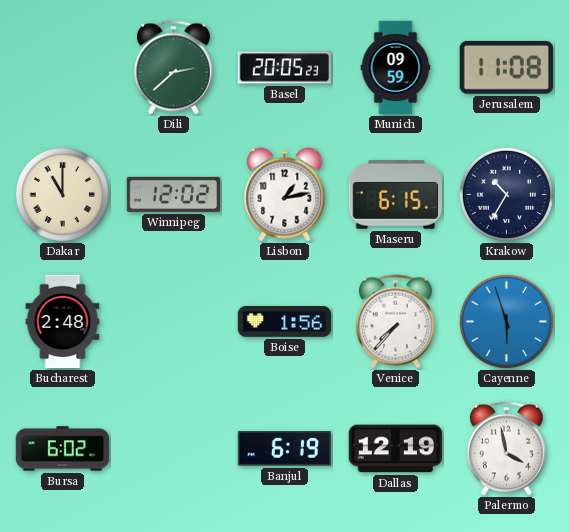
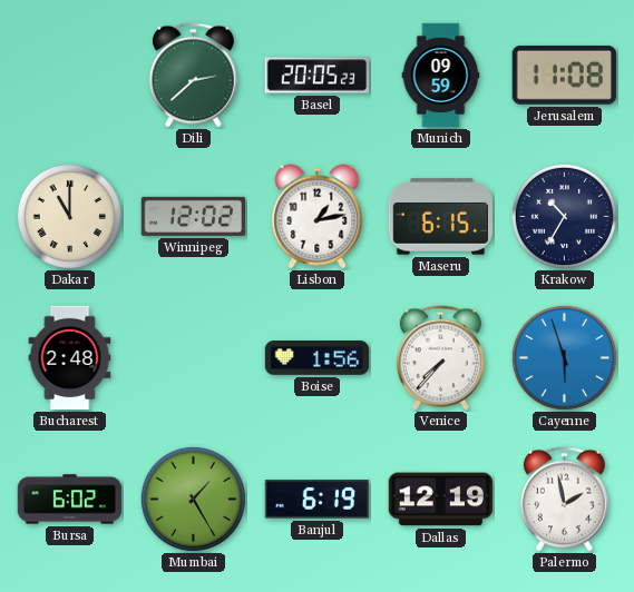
Mumbai: none -> 1:25 (193, 499)
Palermo: 3:58 -> 1:58 (564, 500)
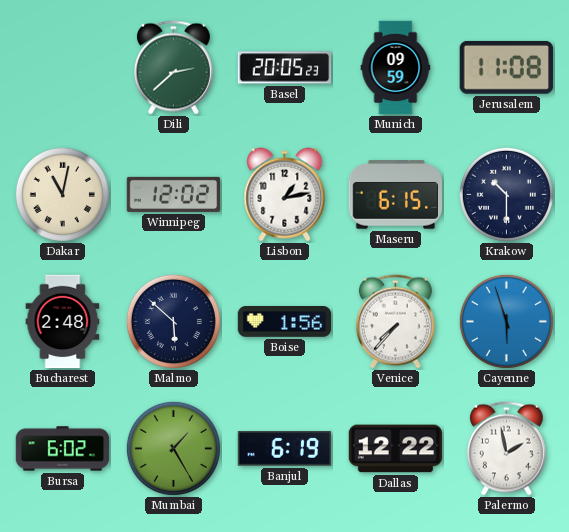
Dakar: 11:00 -> 11:02 (62, 194)
Krakow: 10:35 -> 10:30 (506, 194)
Malmo: none -> 5:52 (173, 321)
Dallas: 12:19 -> 12:22 (396, 449)
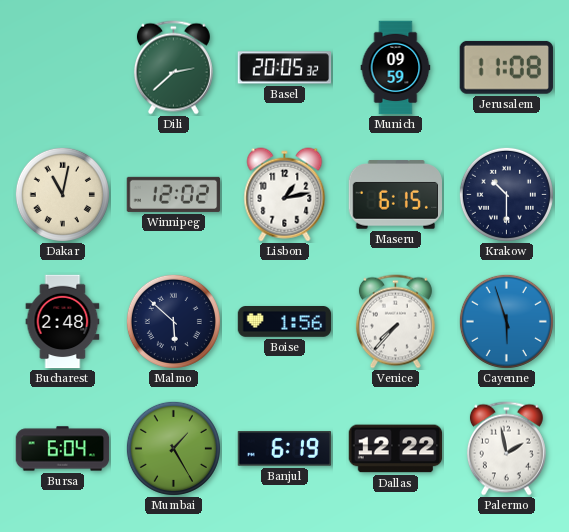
Basel: 20:05:23 -> 20:05:32 (285, 68)
Bursa: 6:02 -> 6:04 (63, 449)
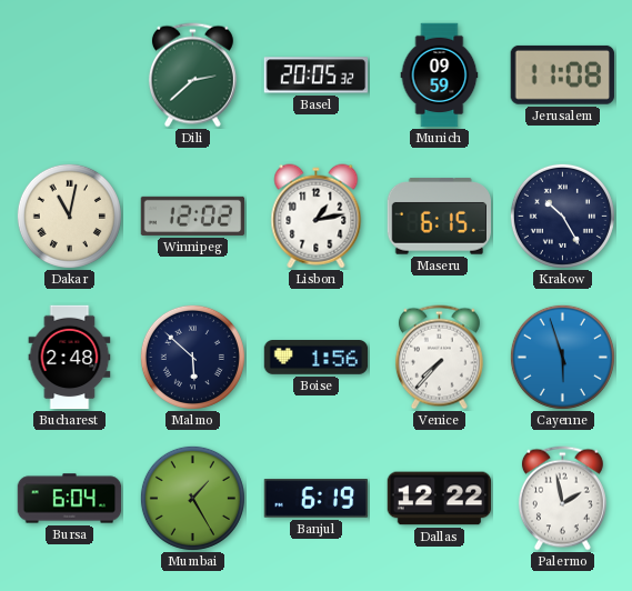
Krakow: 10:30 -> 10:25 (562, 216)
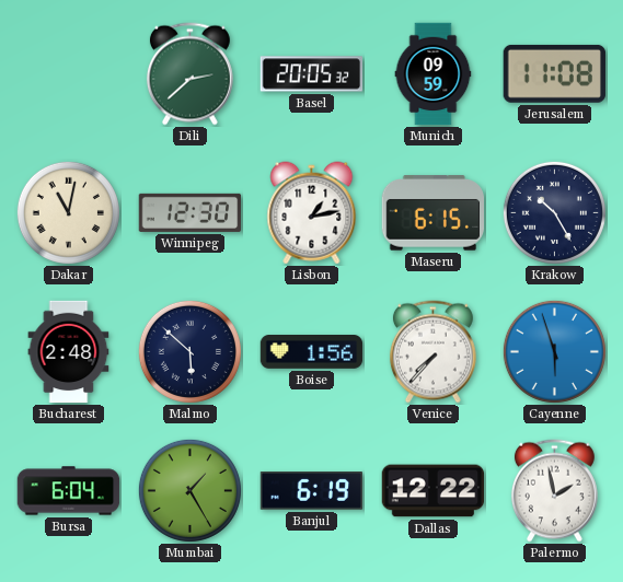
Winnipeg: 12:02 -> 12:30 (191, 212)
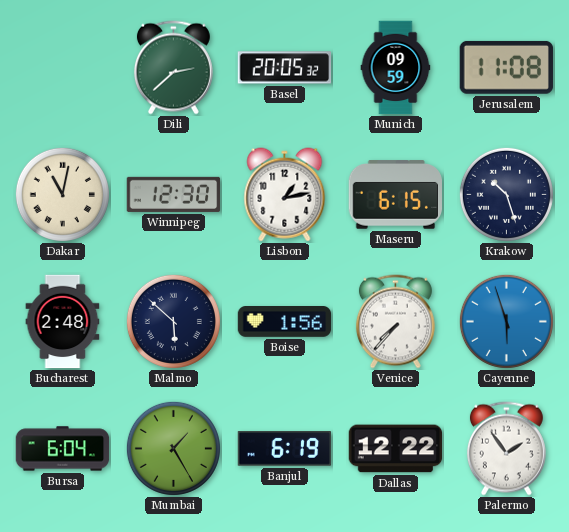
Krakow: 10:25 -> 10:27 (506, 194)
Palermo: 1:58 -> 1:54 (506, 449)
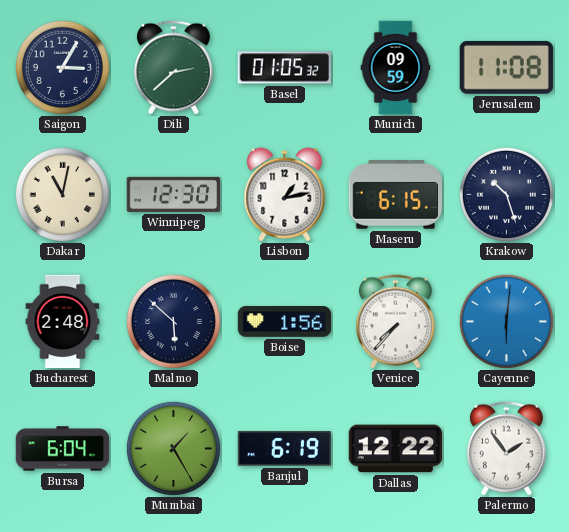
Saigon: none -> 3:05 (62, 67)
Basel: 20:05 -> 01:05 (285, 68)
Cayenne: 5:57 -> 6:01 (506, 321)
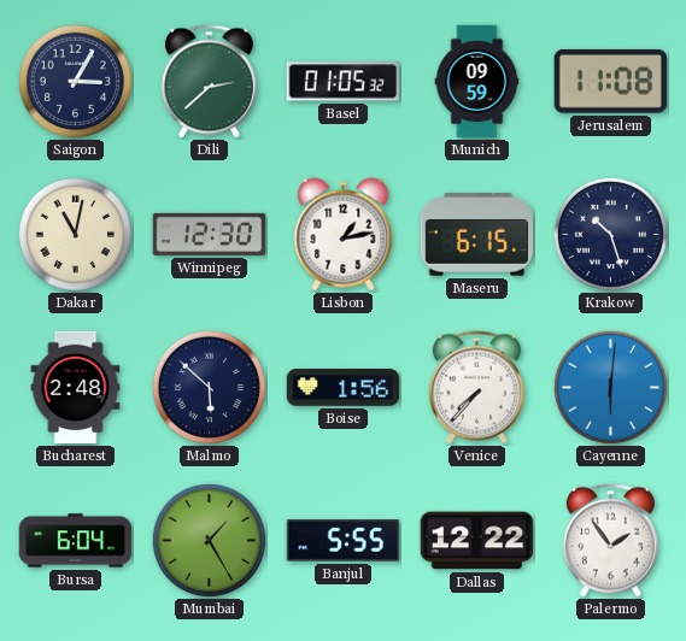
Banjul: 6:19 -> 5:55 (344, 541)
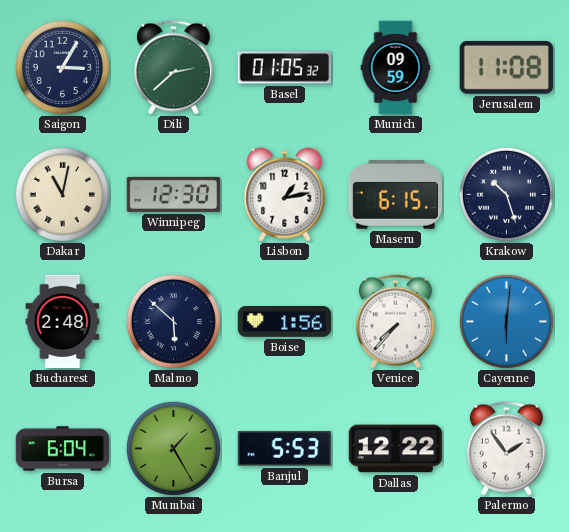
Banjul: 5:55 -> 5:53 (285, 449)
